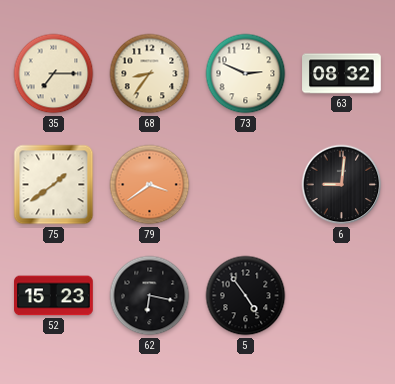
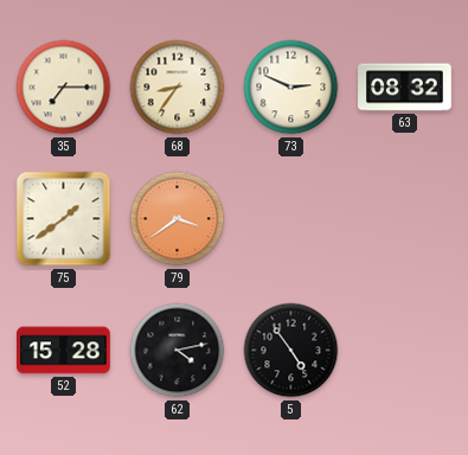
6: 9:01 -> none (342, 185)
52: 15:23 -> 15:28 (64, 351)
62: 6:17 -> 4:13 (178, 351)
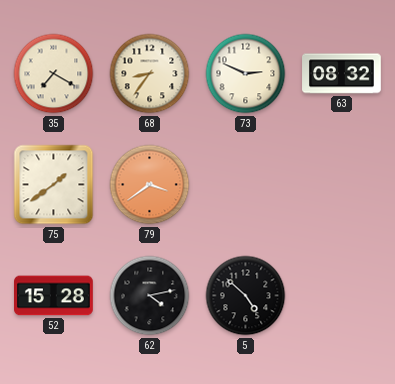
35: 7:15 -> 7:20 (54, 74)
5: 4:54 -> 4:52 (246, 296)
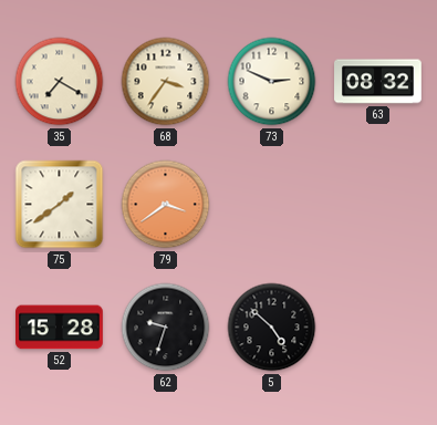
68: 8:36 -> 3:36 (166, 82)
62: 4:13 -> 9:33 (166, 328)
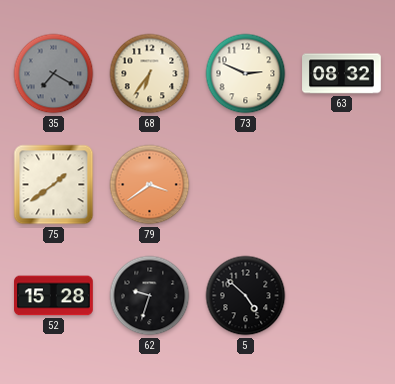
35 dial: cream -> grey (54, 74)
68: 3:36 -> 6:36 (150, 74)
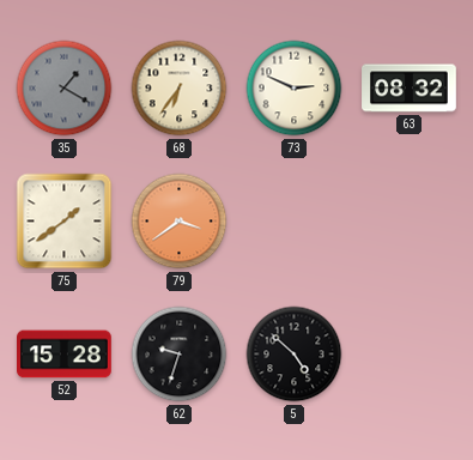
35: 7:20 -> 1:20 (65, 89)
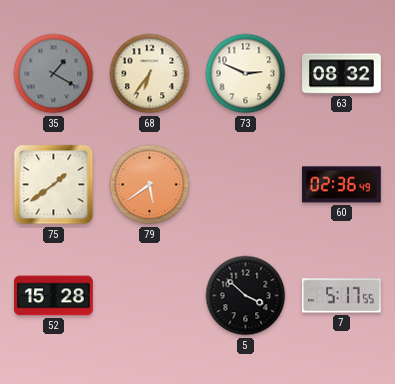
79: 3:39 -> 5:39 (150, 185)
60: none -> 02:36 (342, 185)
62: 9:33 -> none (180, 355)
5: 4:52 -> 3:52 (246, 296)
7: none -> 5:17 (342, 296)
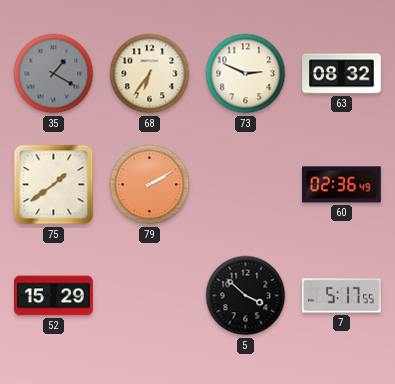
79: 5:39 -> 2:10 (150, 185)
52: 15:28 -> 15:29 (54, 296)
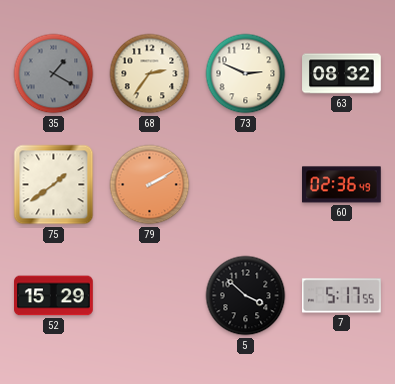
68: 6:36 -> 2:36 (150, 74)
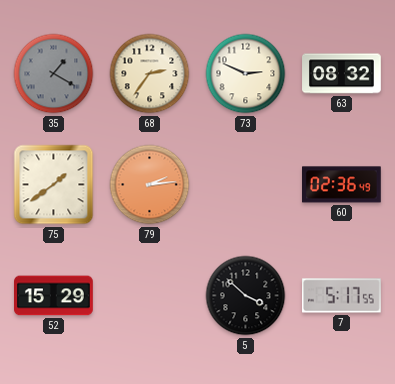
79: 2:10 -> 2:14 (150, 185)
